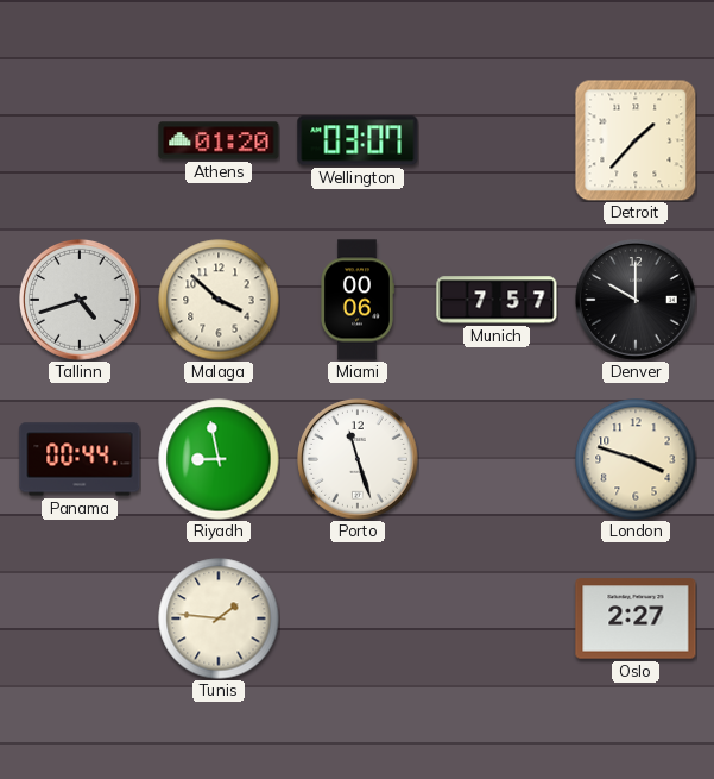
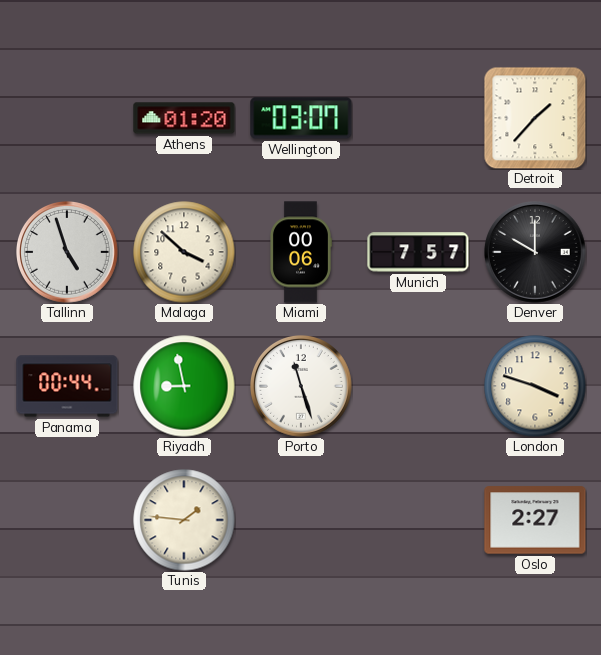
Tallinn: 4:42 -> 4:57 (68, 253)
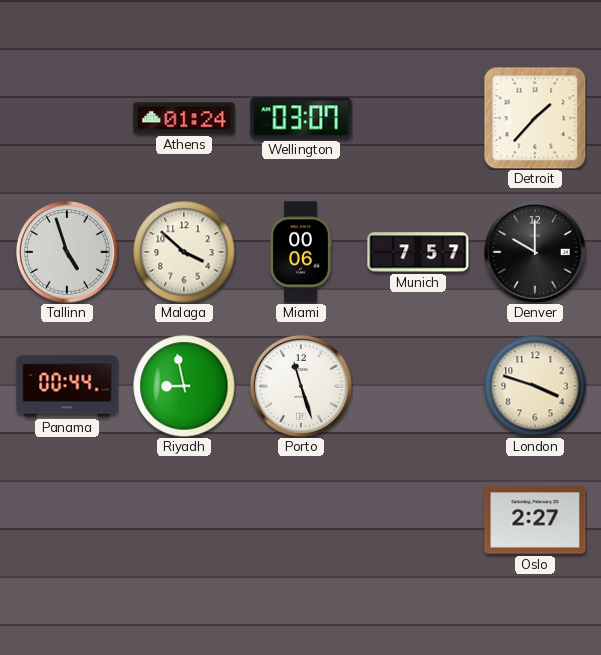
Athens: 01:20 -> 01:24 (184, 118)
Tunis: 1:46 -> none (184, 520)
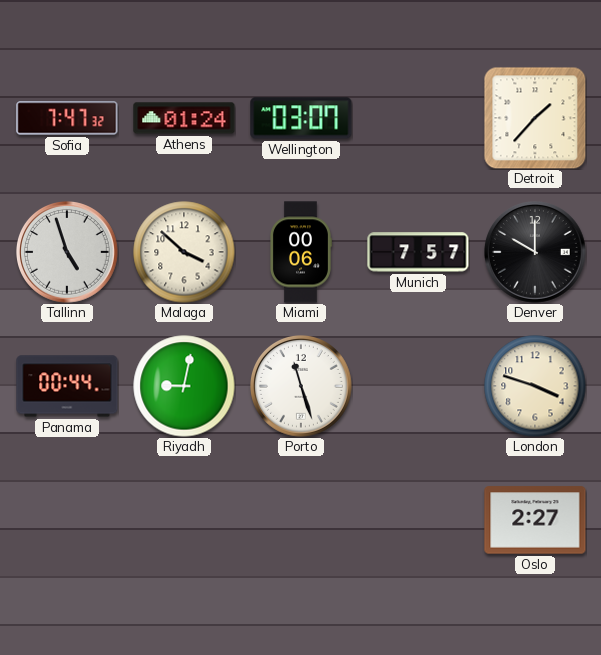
Sofia: none -> 7:47 (67, 118)
Riyadh: 8:58 -> 9:02 (184, 386)
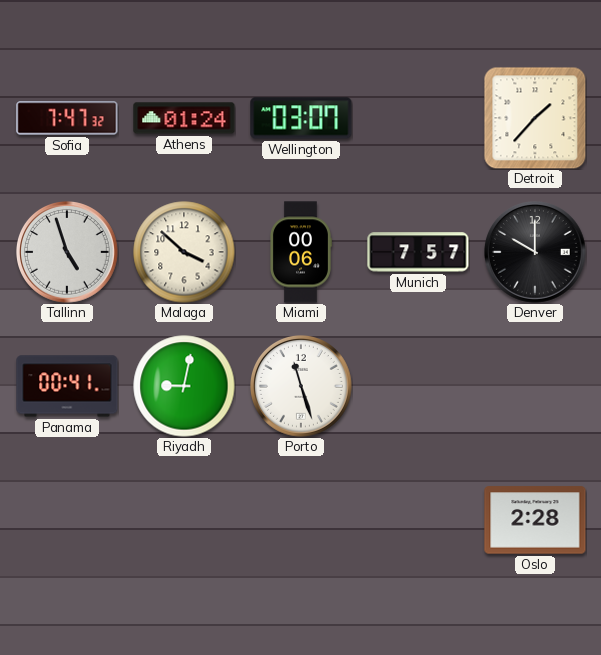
Panama: 00:44 -> 00:41 (67, 386)
London: 3:48 -> none (535, 386)
Oslo: 2:27 -> 2:28 (535, 520)
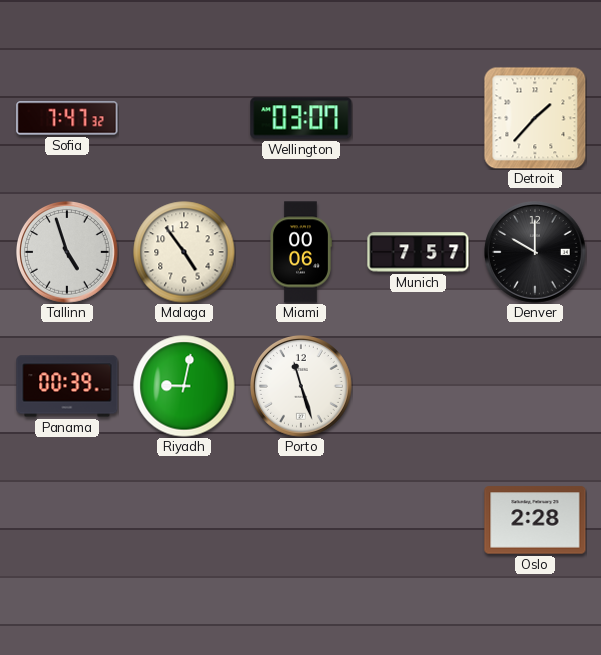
Athens: 01:24 -> none (184, 118)
Malaga: 3:52 -> 4:54 (184, 252)
Panama: 00:41 -> 00:39 (67, 386)
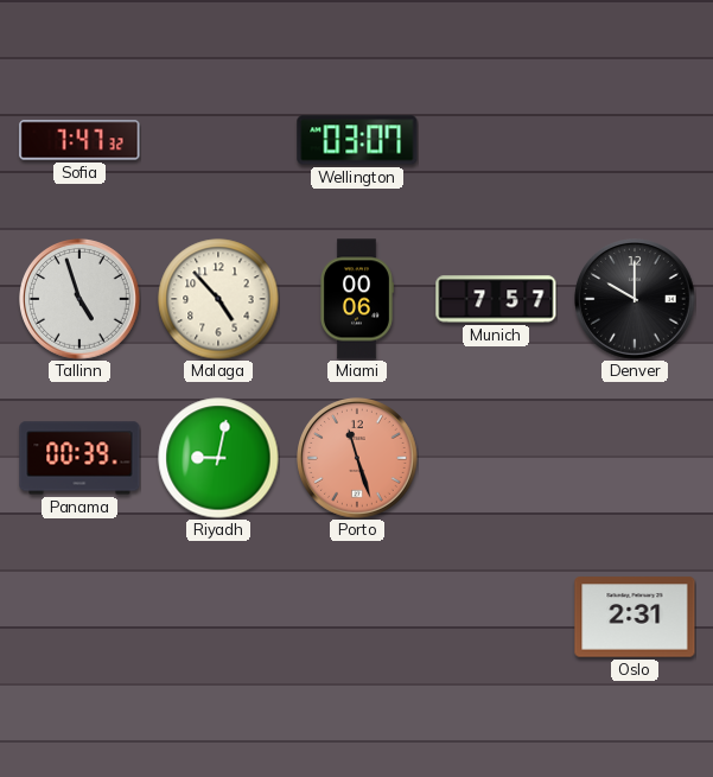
Detroit: 1:37 -> none (535, 118)
Malaga: 4:54 -> 4:53 (218, 299)
Porto dial: white -> salmon (358, 459)
Oslo: 2:28 -> 2:31 (635, 617)
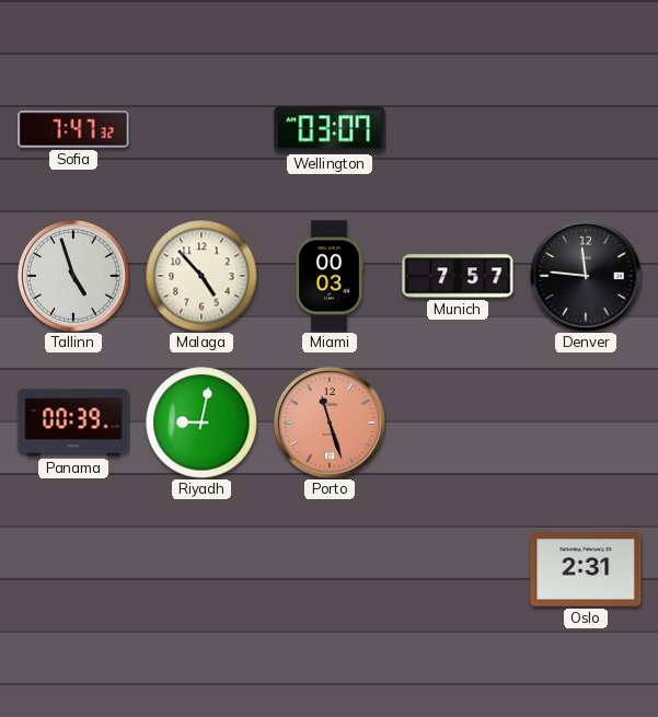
Miami: 00:06 -> 00:03 (328, 276)
Denver: 10:00 -> 11:46 (587, 277)
